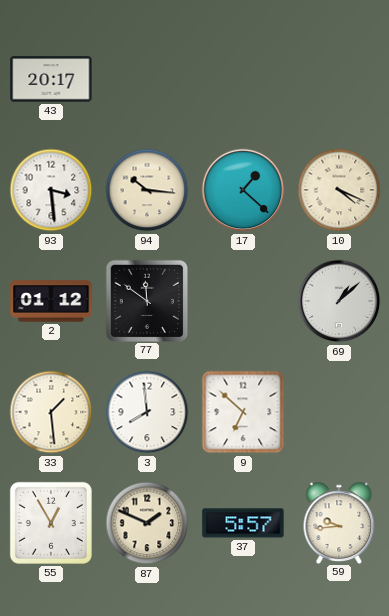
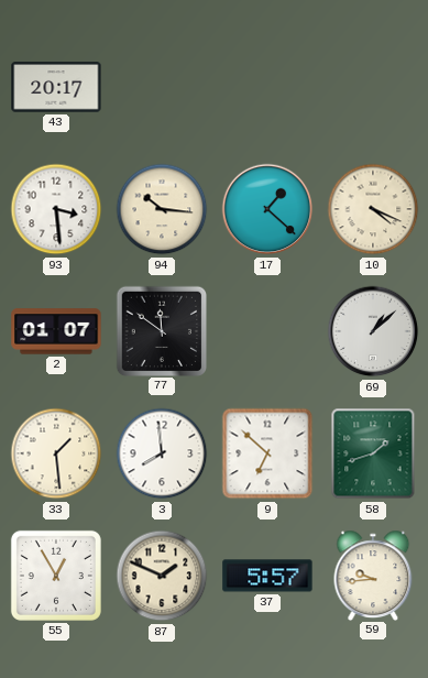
2: 01:12 -> 01:07 (56, 331)
58: none -> 1:42 (373, 453)
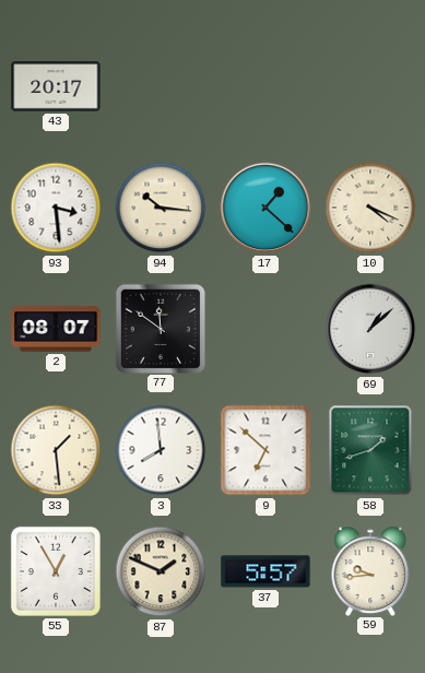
2: 01:07 -> 08:07 (56, 329)
